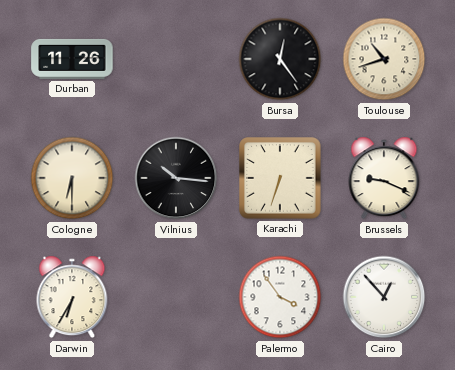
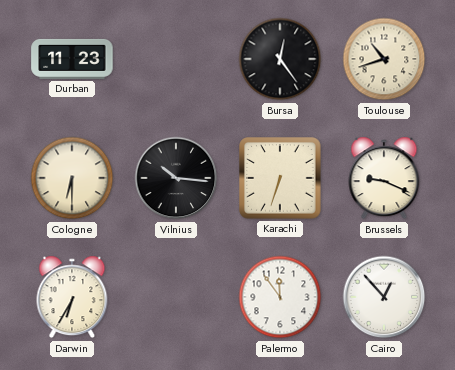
Durban: 11:26 -> 11:23 (72, 59)
Palermo: 3:54 -> 11:54 (280, 297)
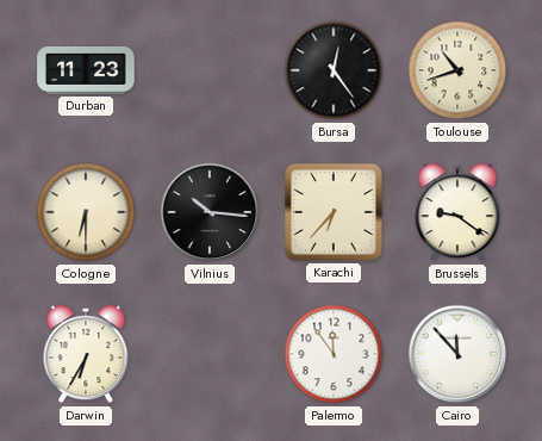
Karachi: 6:33 -> 6:37 (334, 212)
Brussels: 9:19 -> 9:21 (457, 212)
Cairo: 12:53 -> 11:53 (457, 354)
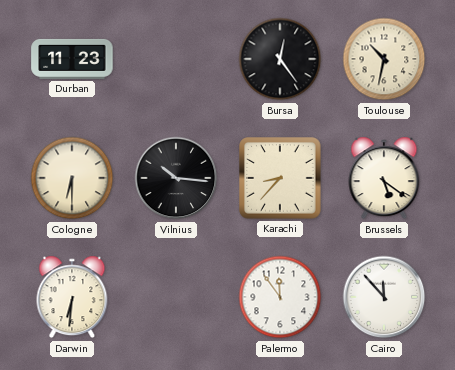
Toulouse: 10:42 -> 10:32 (384, 59)
Karachi: 6:37 -> 8:37 (280, 178)
Brussels: 9:21 -> 5:21 (384, 178)
Darwin: 6:35 -> 6:31 (72, 297)
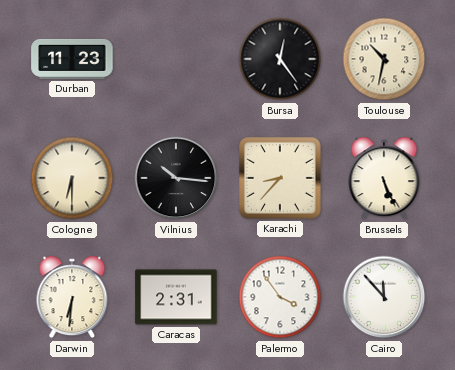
Brussels: 5:21 -> 5:26 (384, 178)
Caracas: none -> 2:31 (176, 297)
Palermo: 11:54 -> 3:54 (280, 297)
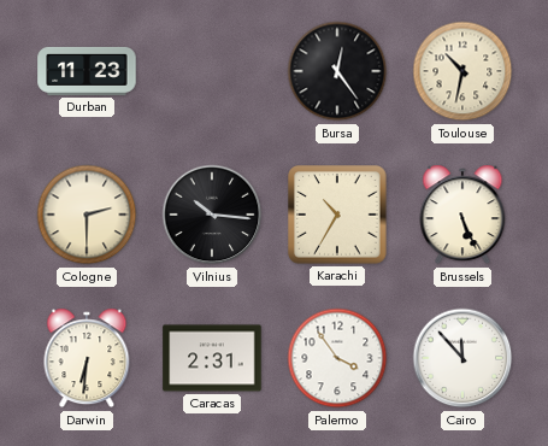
Cologne: 6:30 -> 2:30 (87, 215)
Karachi: 8:37 -> 10:35 (337, 215)
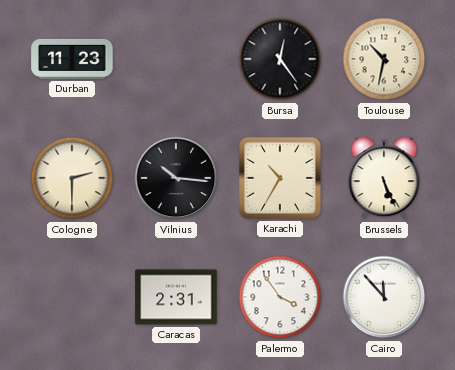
Darwin: 6:31 -> none (87, 358)
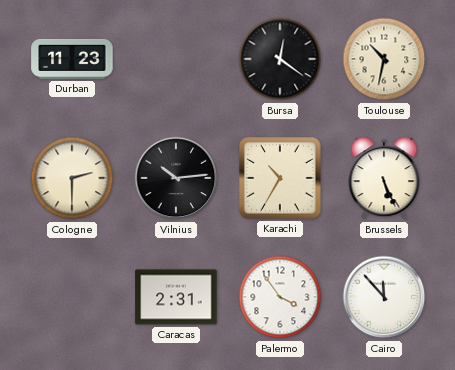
Bursa: 12:24 -> 12:21 (280, 59)
Vilnius: 10:16 -> 10:14 (176, 178)
